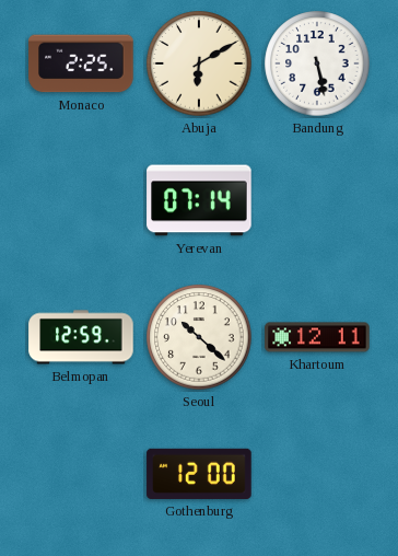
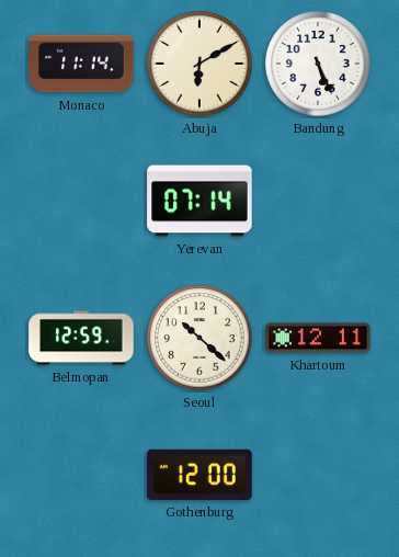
Monaco: 2:25 -> 11:14 (81, 64)
Bandung: 5:28 -> 5:26 (318, 64)
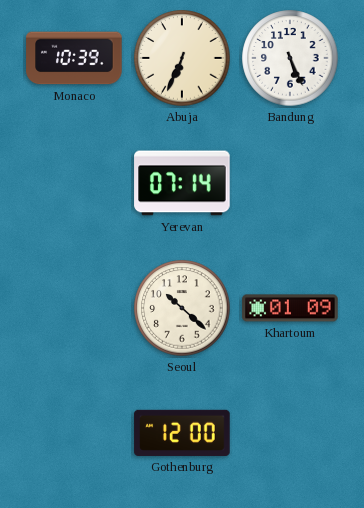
Monaco: 11:14 -> 10:39 (74, 58)
Abuja: 6:10 -> 6:34 (182, 58)
Belmopan: 12:59 -> none (81, 338)
Khartoum: 12:11 -> 01:09 (290, 308)
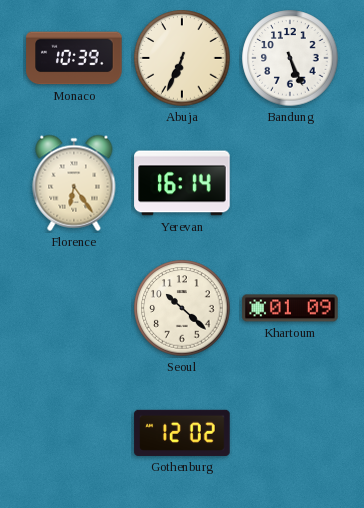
Florence: none -> 6:24 (74, 183)
Yerevan: 07:14 -> 16:14 (182, 183)
Gothenburg: 12:00 -> 12:02 (182, 433)
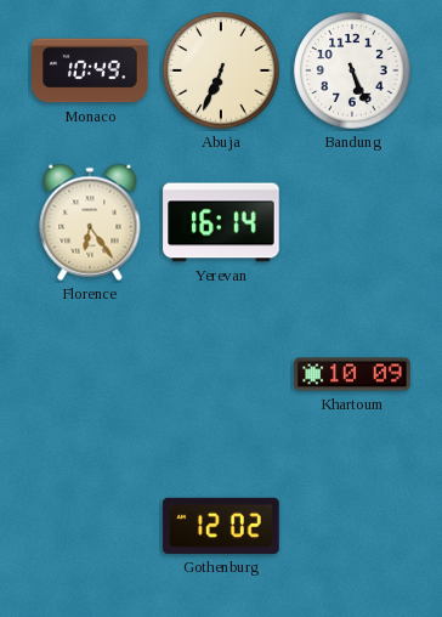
Monaco: 10:39 -> 10:49 (90, 70)
Seoul: 10:22 -> none (182, 308)
Khartoum: 01:09 -> 10:09 (352, 374)
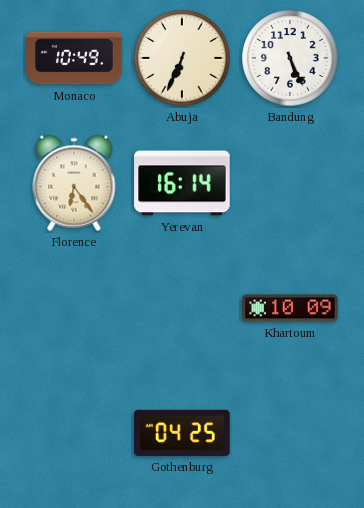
Gothenburg: 12:02 -> 04:25 (182, 433)
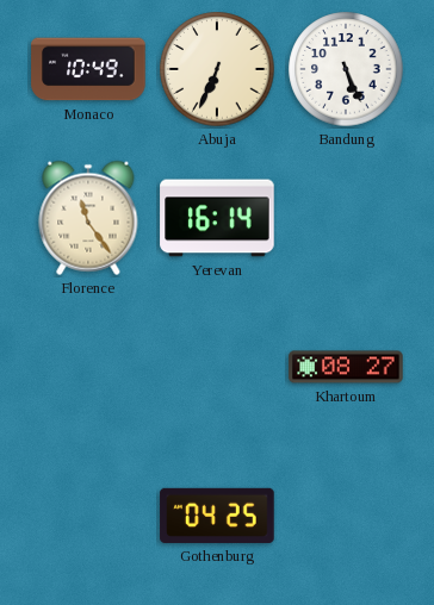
Florence: 6:24 -> 11:24 (88, 218)
Khartoum: 10:09 -> 08:27 (346, 367)
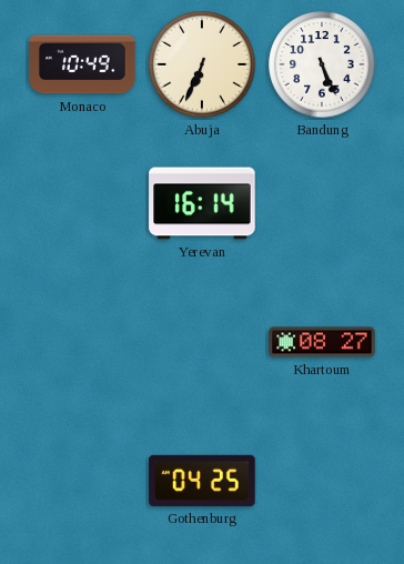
Florence: 11:24 -> none (88, 218)
